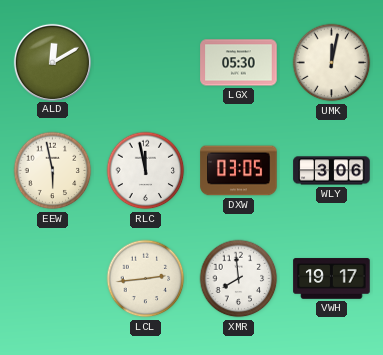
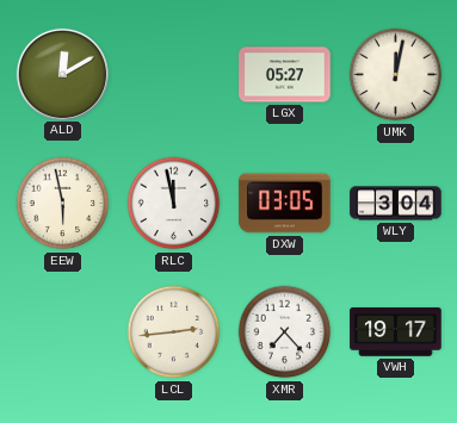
LGX: 05:30 -> 05:27 (285, 75)
WLY: 3:06 -> 3:04 (396, 204)
XMR: 7:59 -> 7:23 (285, 332)
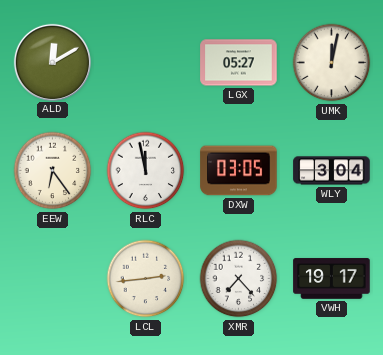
EEW: 5:58 -> 6:24 (53, 171)
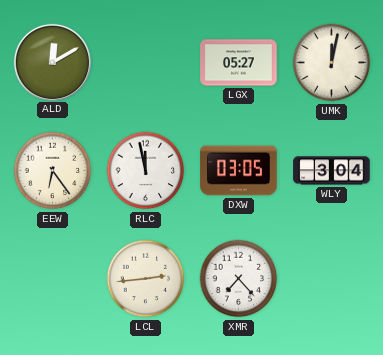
VWH: 19:17 -> none (332, 279)
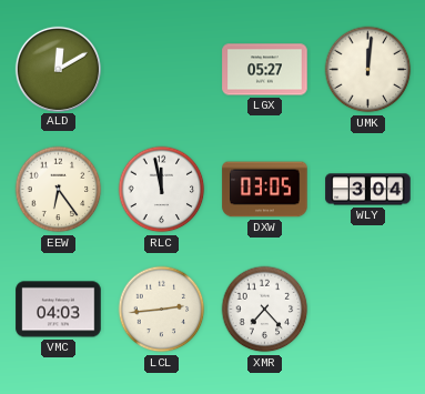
UMK: 12:02 -> 12:01 (368, 70)
VMC: none -> 04:03 (59, 310)
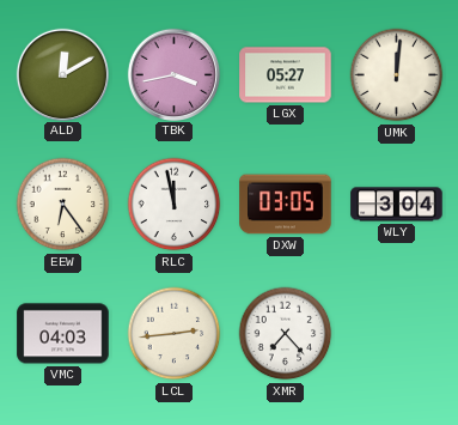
TBK: none -> 3:43 (173, 74)
